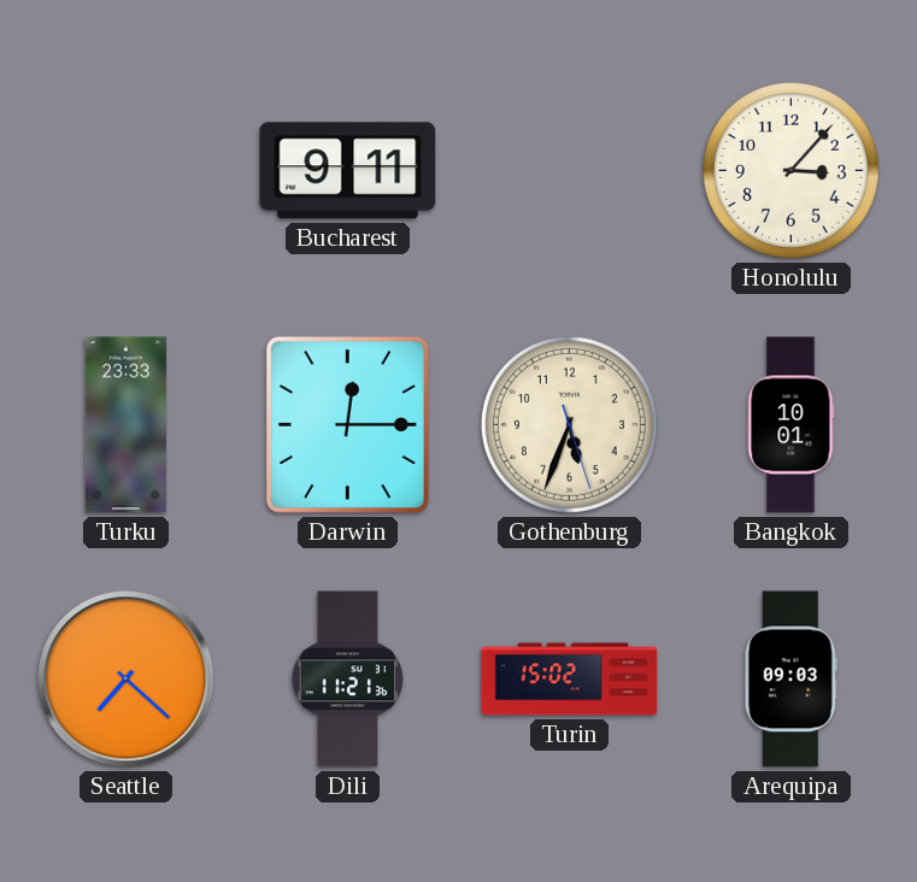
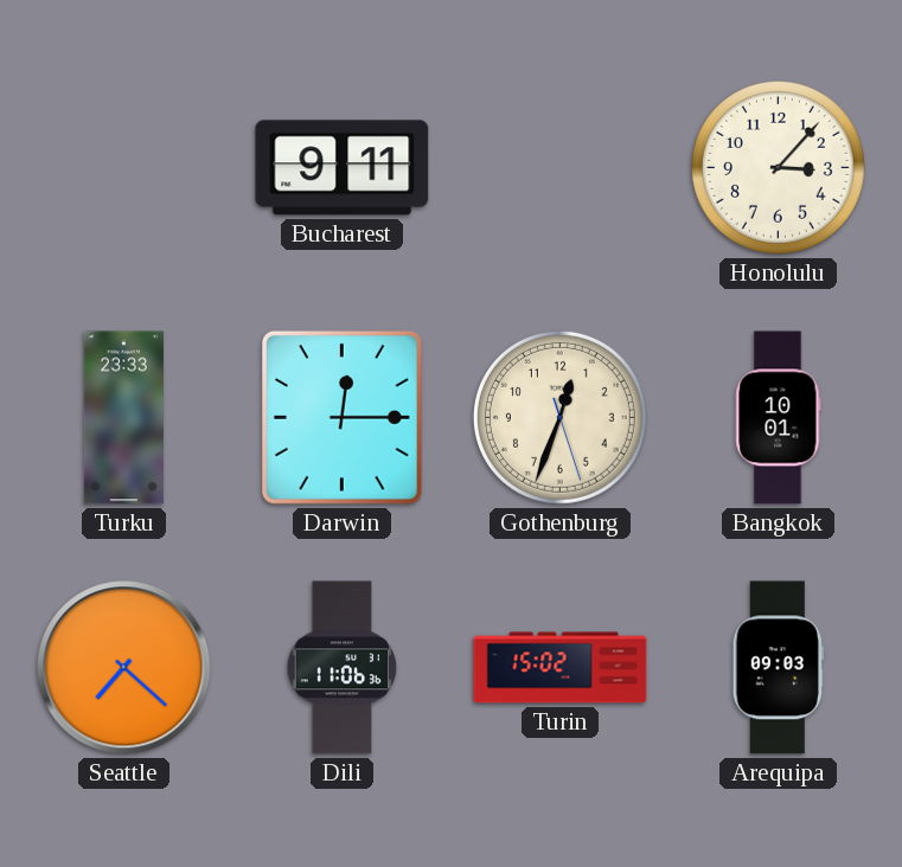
Gothenburg: 5:33 -> 12:33 (559, 417)
Dili: 11:21 -> 11:06 (343, 668)
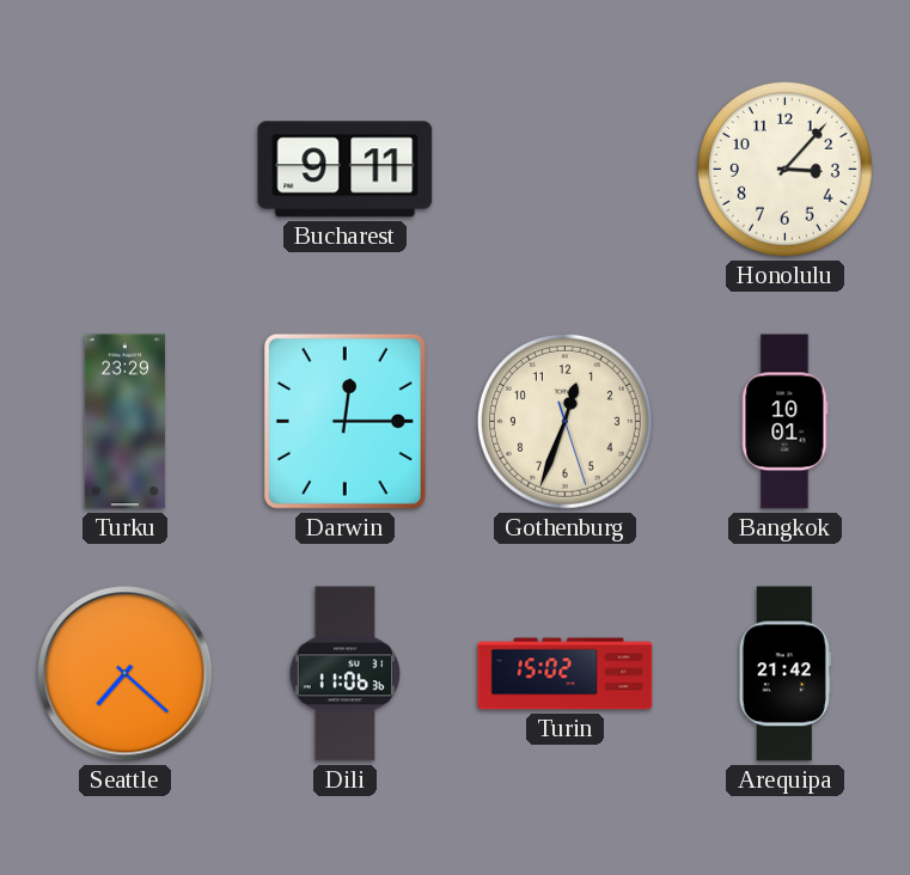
Turku: 23:33 -> 23:29 (124, 422)
Arequipa: 09:03 -> 21:42 (784, 674)
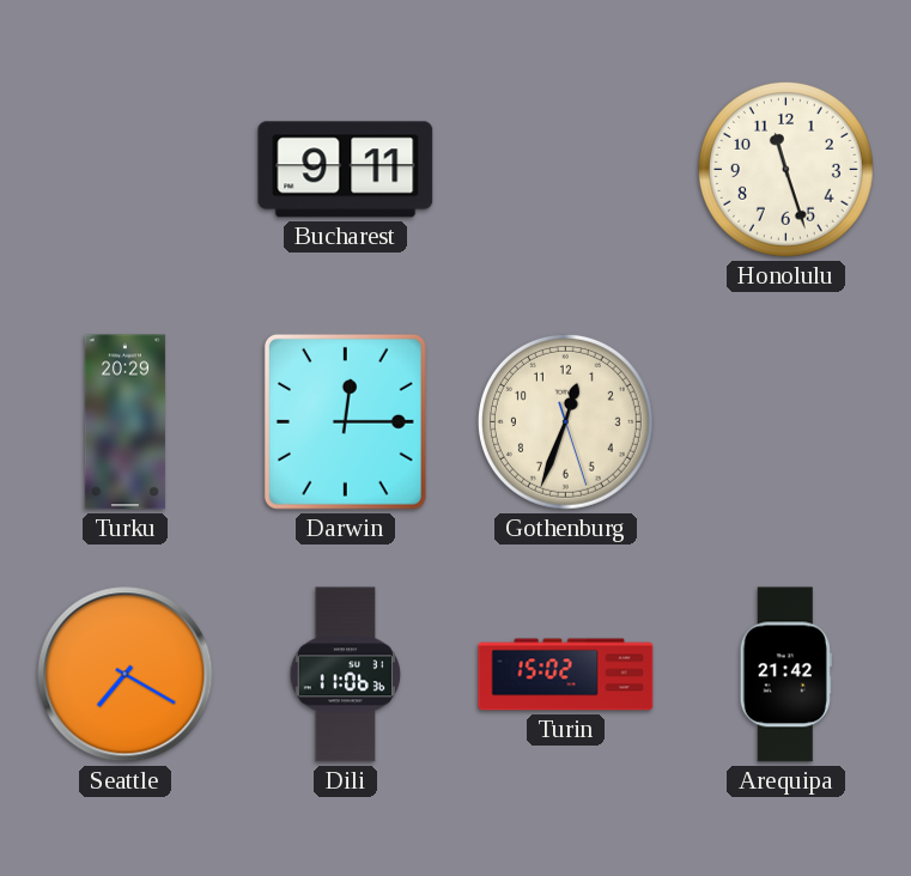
Honolulu: 3:07 -> 11:27 (785, 169)
Turku: 23:29 -> 20:29 (124, 422)
Bangkok: 10:01 -> none (786, 422)
Seattle: 7:22 -> 7:20 (126, 675)
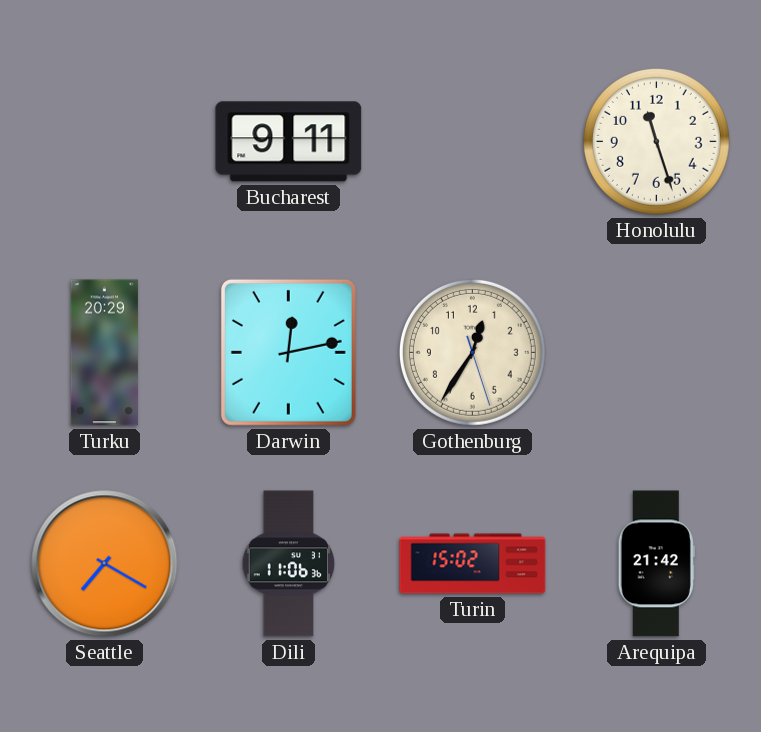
Darwin: 12:15 -> 12:13 (288, 352)
Gothenburg: 12:33 -> 12:35 (472, 352)
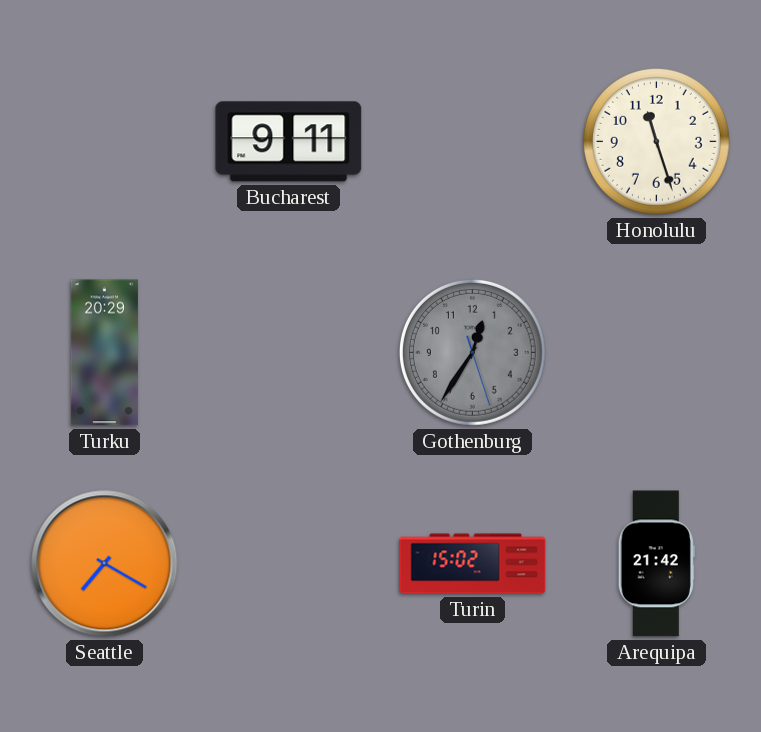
Darwin: 12:13 -> none (288, 352)
Gothenburg dial: cream -> grey (472, 352)
Dili: 11:06 -> none (289, 564)
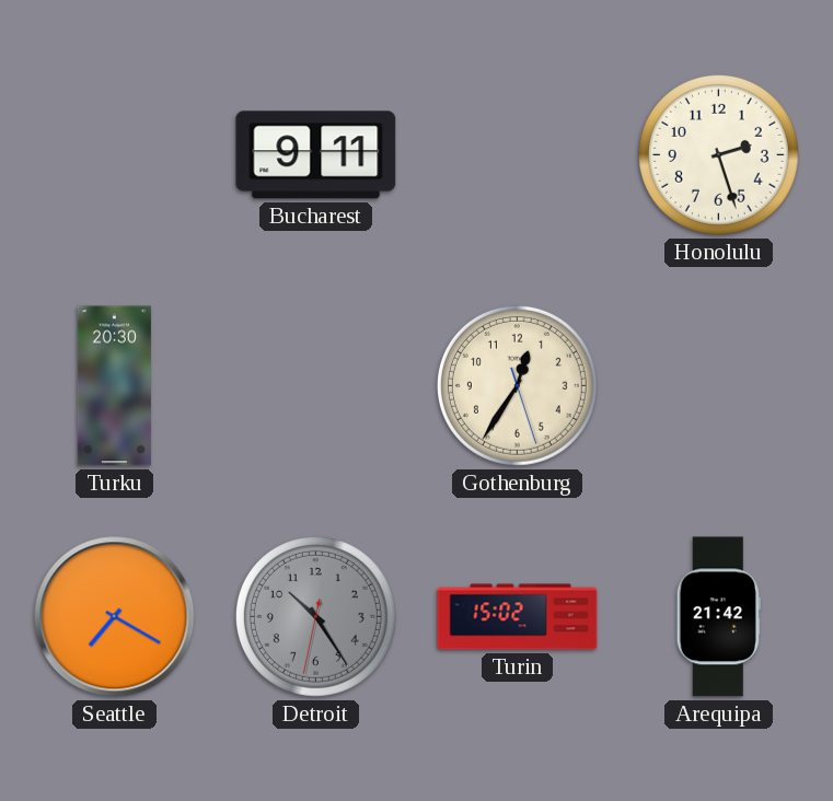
Honolulu: 11:27 -> 2:27 (718, 154)
Turku: 20:29 -> 20:30 (114, 386)
Gothenburg dial: grey -> cream (517, 385)
Detroit: none -> 10:24 (315, 616)
